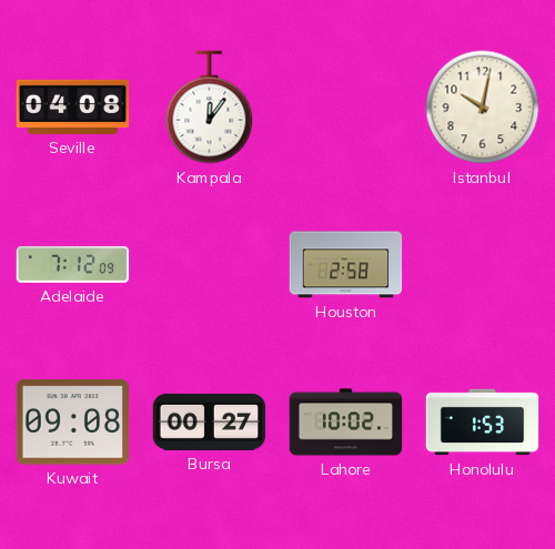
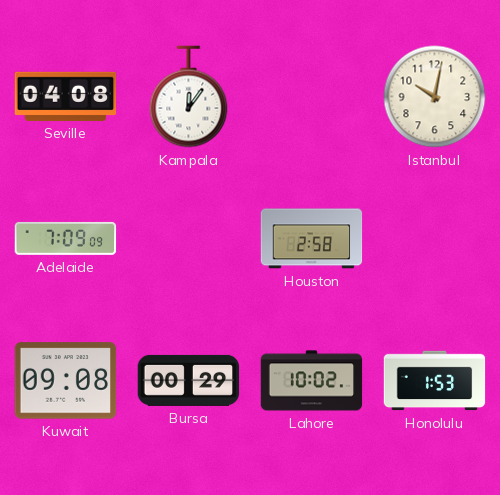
Adelaide: 7:12 -> 7:09 (66, 238)
Bursa: 00:27 -> 00:29 (189, 380)
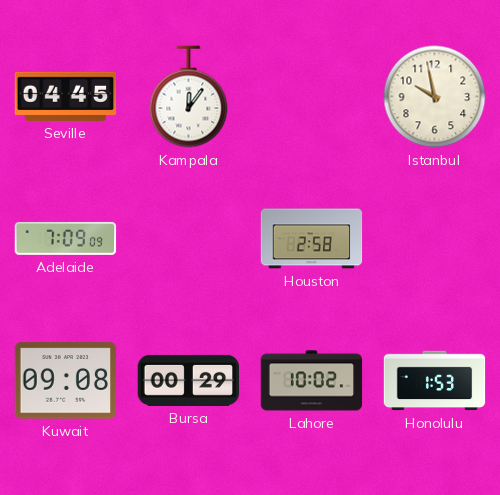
Seville: 04:08 -> 04:45 (66, 96)
Istanbul: 10:02 -> 9:58 (435, 97)
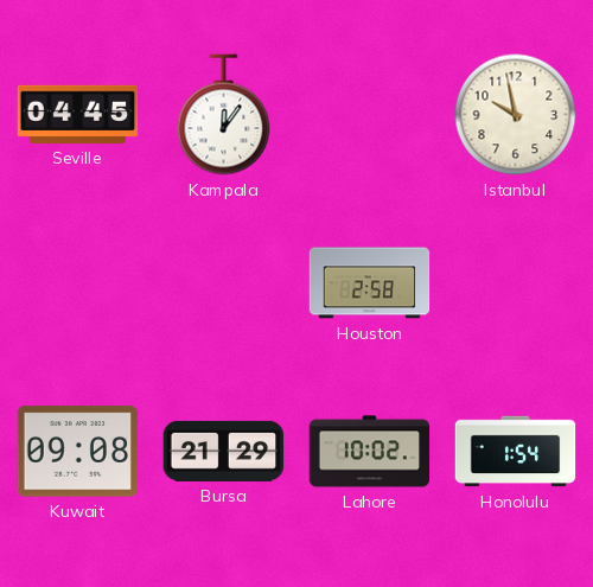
Adelaide: 7:09 -> none (66, 238)
Bursa: 00:29 -> 21:29 (224, 451)
Honolulu: 1:53 -> 1:54 (516, 452)
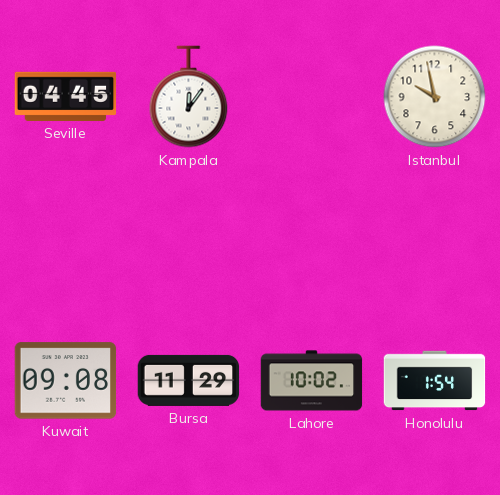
Houston: 2:58 -> none (370, 283)
Bursa: 21:29 -> 11:29 (189, 380)
